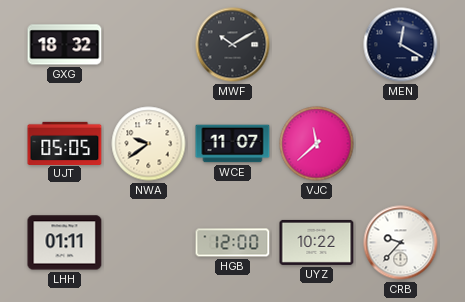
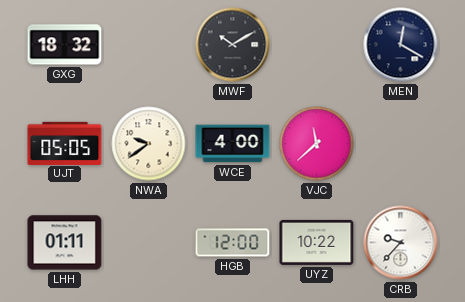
WCE: 11:07 -> 4:00 (233, 144)
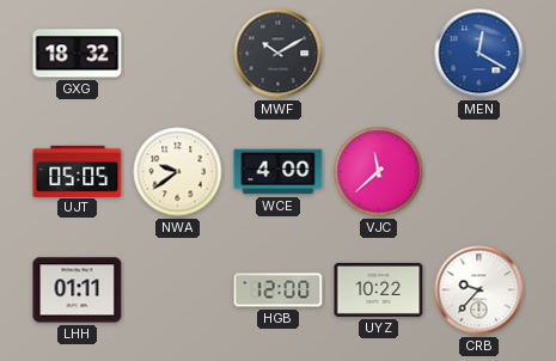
MEN dial: navy -> blue (479, 54)
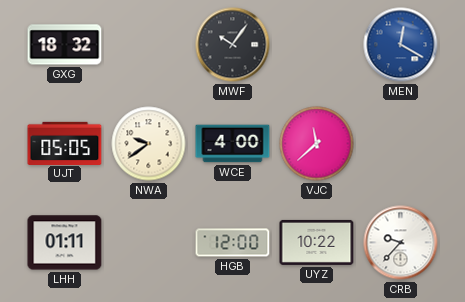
MWF: 10:10 -> 10:06 (233, 45)
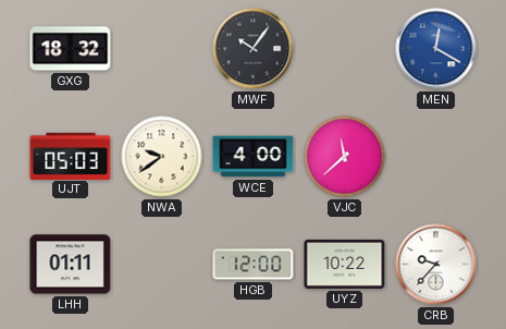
UJT: 05:05 -> 05:03 (71, 156)
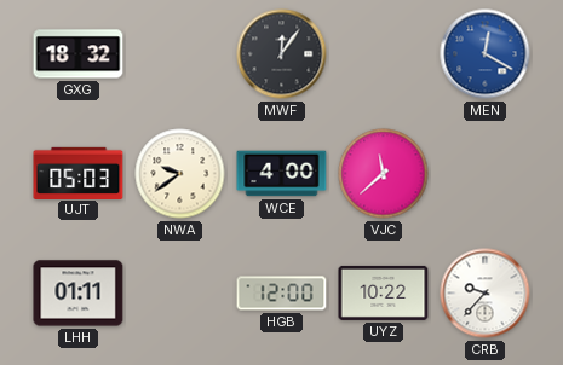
MWF: 10:06 -> 12:06 (282, 54)
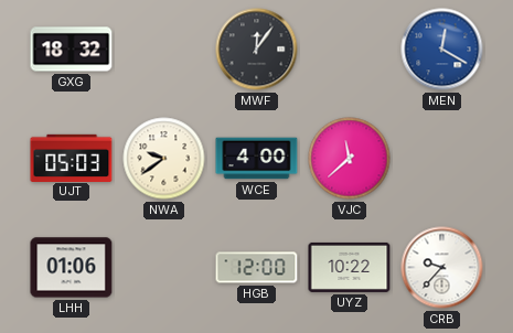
LHH: 01:11 -> 01:06 (72, 268)
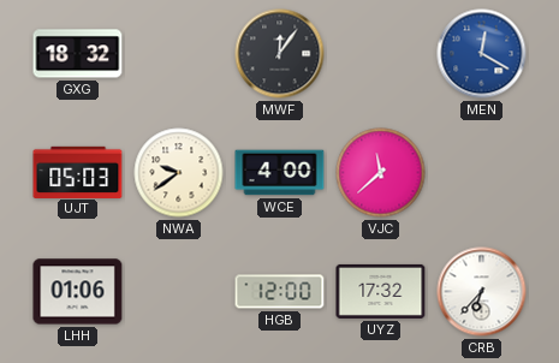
UYZ: 10:22 -> 17:32 (381, 291)
CRB: 9:37 -> 6:37 (482, 292)
